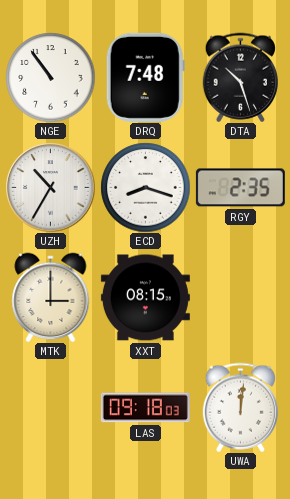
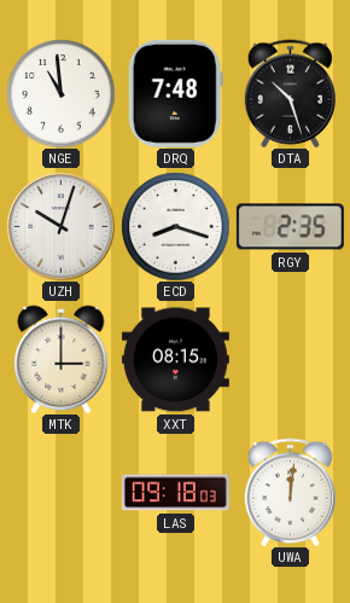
NGE: 10:54 -> 10:59 (60, 93)
UZH: 10:35 -> 10:03 (60, 226)
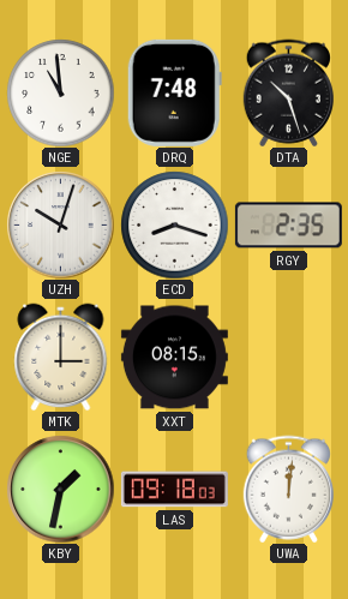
KBY: none -> 1:32 (60, 489)
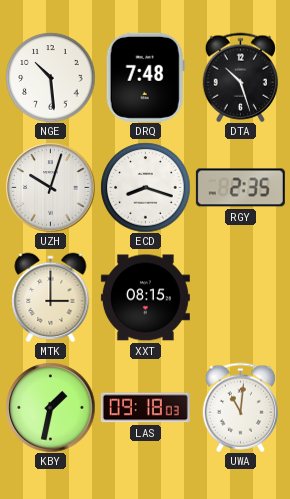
NGE: 10:59 -> 10:29 (50, 77)
UWA: 12:01 -> 11:01 (240, 407)
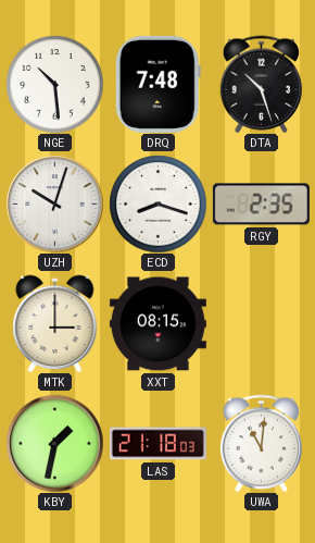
LAS: 09:18 -> 21:18 (157, 444)
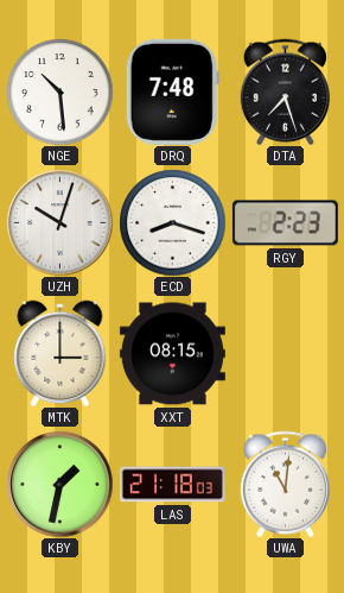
DTA: 10:27 -> 7:27 (285, 92)
RGY: 2:35 -> 2:23 (285, 223)
